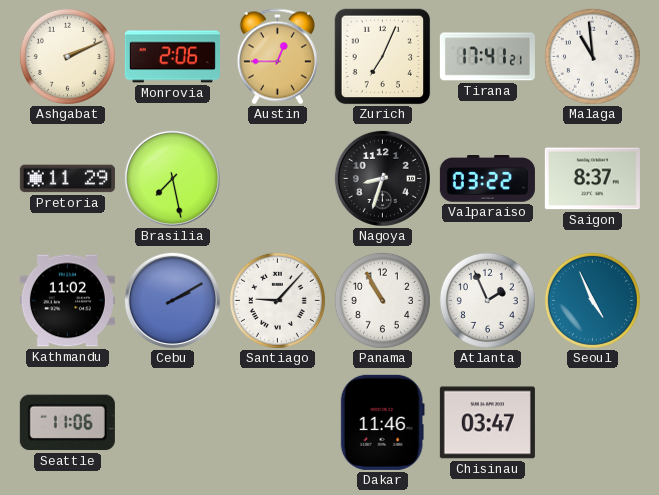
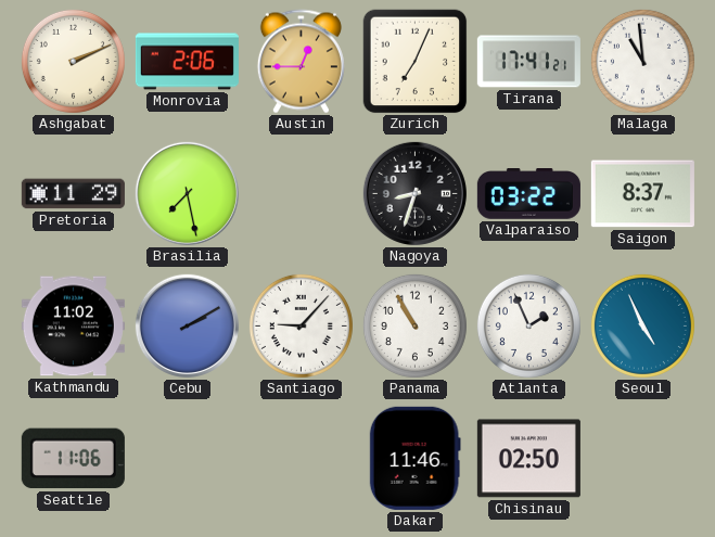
Chisinau: 03:47 -> 02:50 (528, 459)
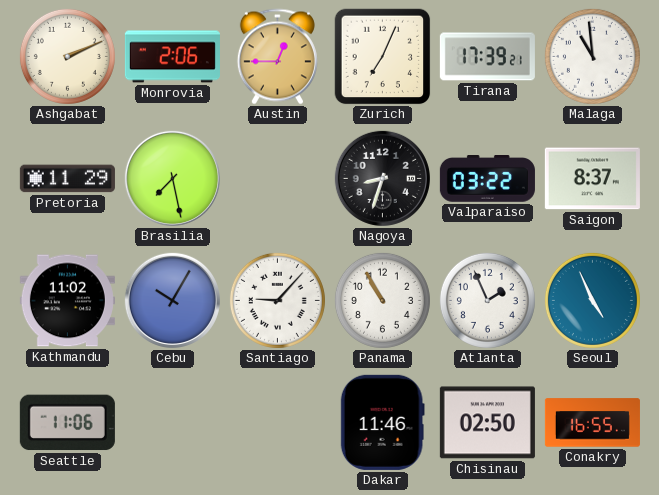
Tirana: 17:41 -> 17:39 (487, 57)
Cebu: 2:10 -> 10:05 (172, 300)
Conakry: none -> 16:55 (592, 423)
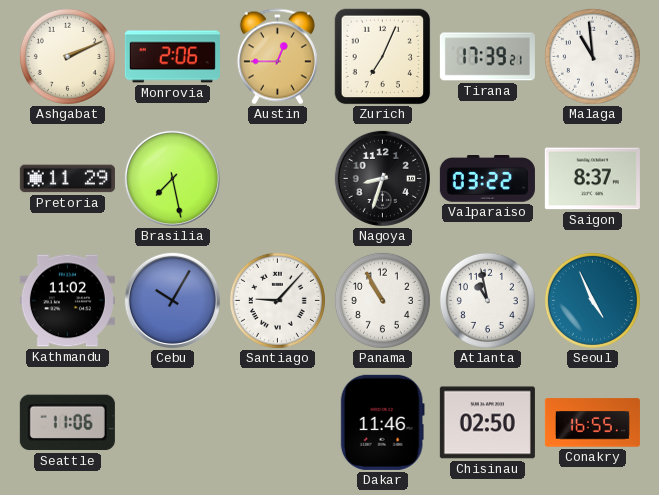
Atlanta: 1:56 -> 10:58 (487, 300)
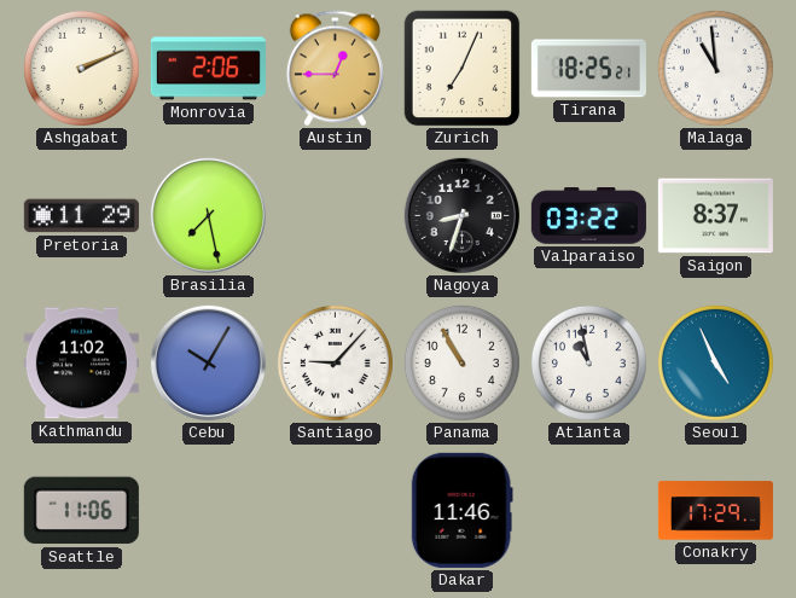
Tirana: 17:39 -> 18:25 (588, 69)
Chisinau: 02:50 -> none (487, 423)
Conakry: 16:55 -> 17:29 (715, 511)
